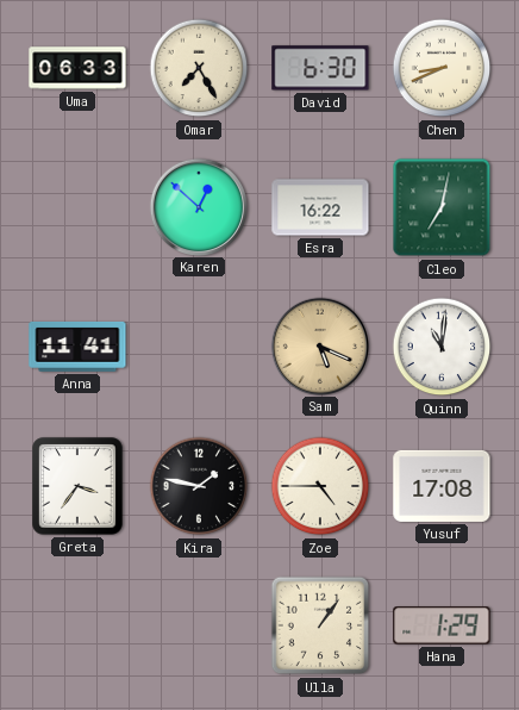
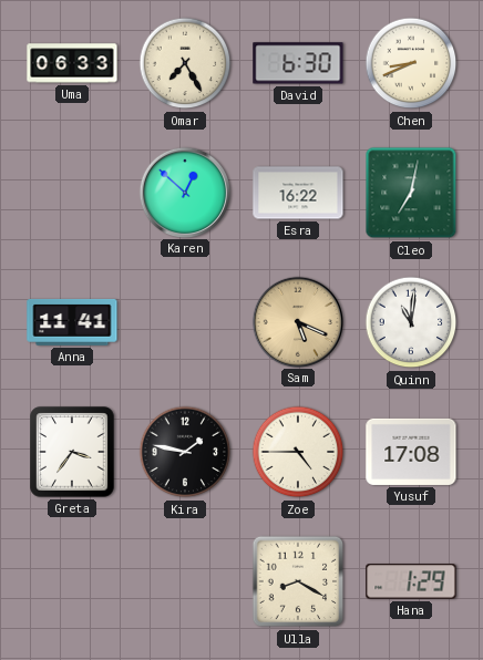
Ulla: 1:06 -> 8:20 (298, 581)
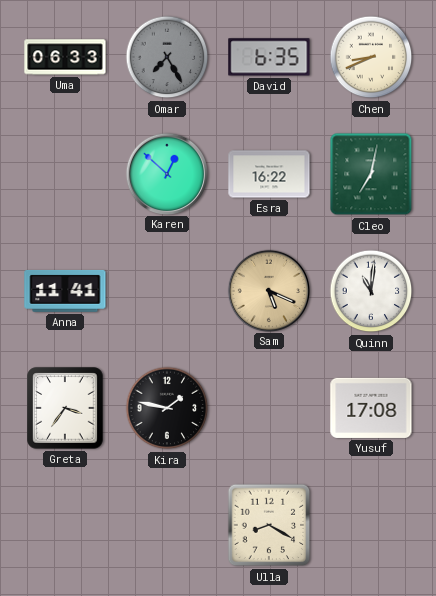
Omar dial: cream -> grey (167, 57)
David: 6:30 -> 6:35 (269, 57)
Zoe: 4:45 -> none (298, 452)
Hana: 1:29 -> none (411, 581)
